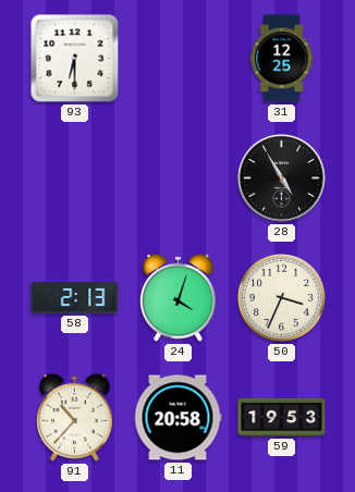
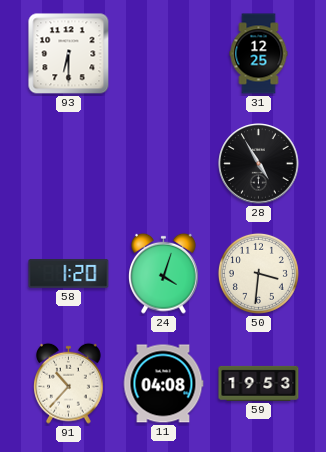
58: 2:13 -> 1:20 (69, 274)
50: 3:34 -> 3:31 (258, 273)
11: 20:58 -> 04:08 (163, 384)
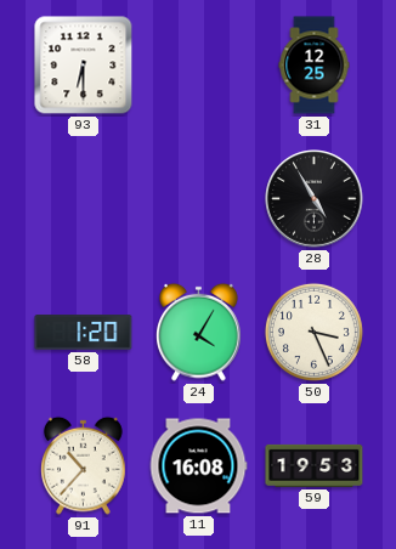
24: 4:03 -> 4:05 (199, 332)
50: 3:31 -> 3:26 (313, 332)
11: 04:08 -> 16:08 (198, 466)
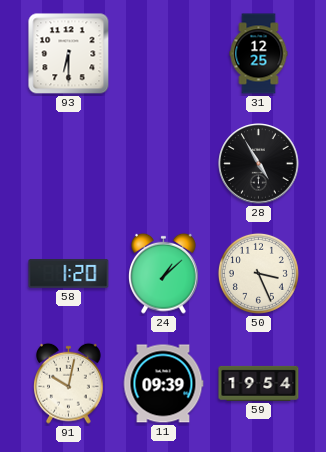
24: 4:05 -> 1:08 (164, 273)
91: 10:37 -> 10:02 (69, 383)
11: 16:08 -> 09:39 (163, 384)
59: 19:53 -> 19:54 (259, 383)
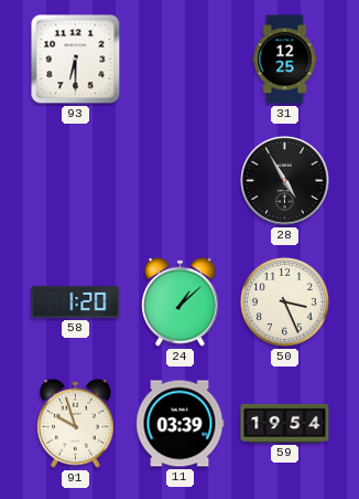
91: 10:02 -> 9:57 (76, 423)
11: 09:39 -> 03:39 (179, 424)
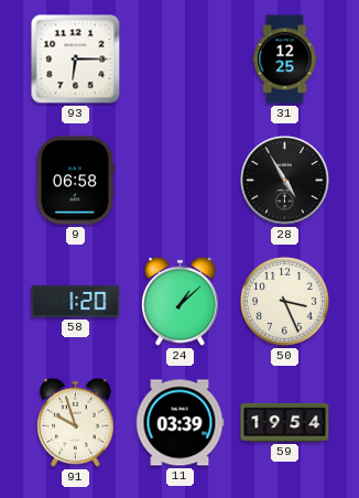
93: 6:30 -> 6:15 (76, 59)
9: none -> 06:58 (75, 181)
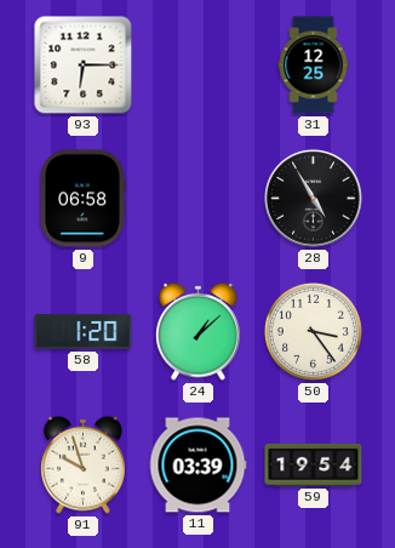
50: 3:26 -> 3:24 (313, 331)
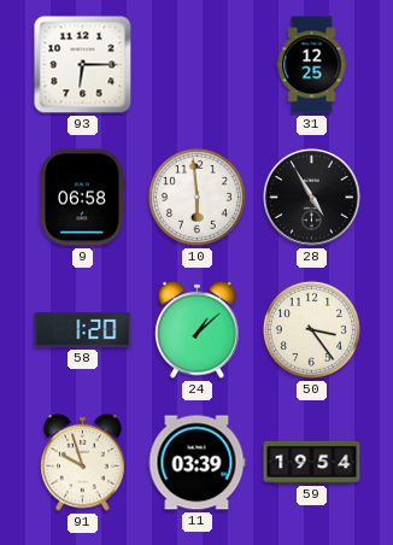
10: none -> 5:59 (196, 197)
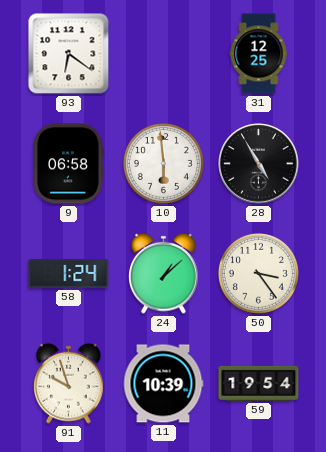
93: 6:15 -> 6:21 (69, 54)
58: 1:20 -> 1:24 (69, 274)
11: 03:39 -> 10:39 (163, 384)
